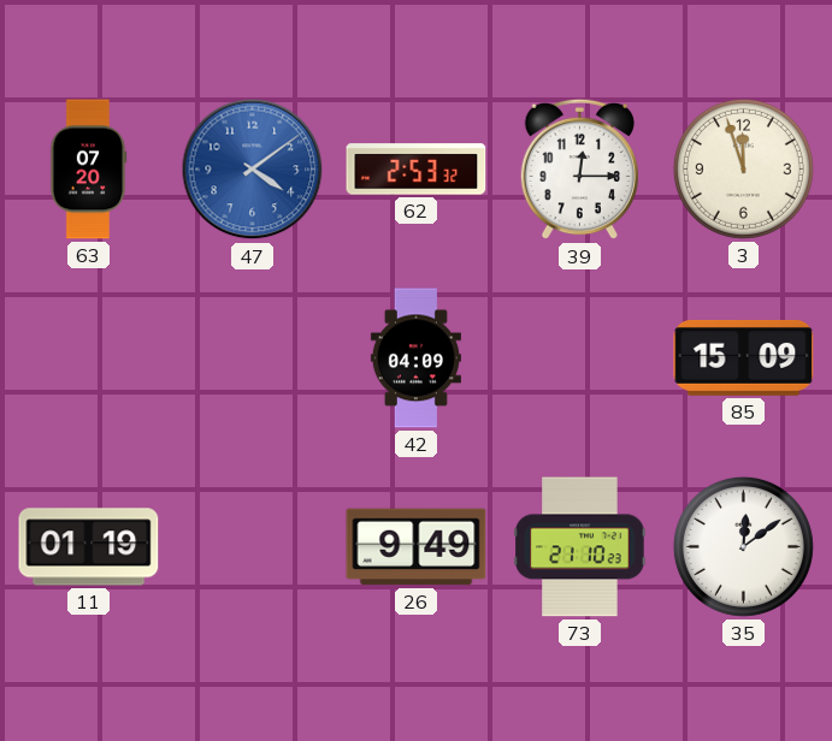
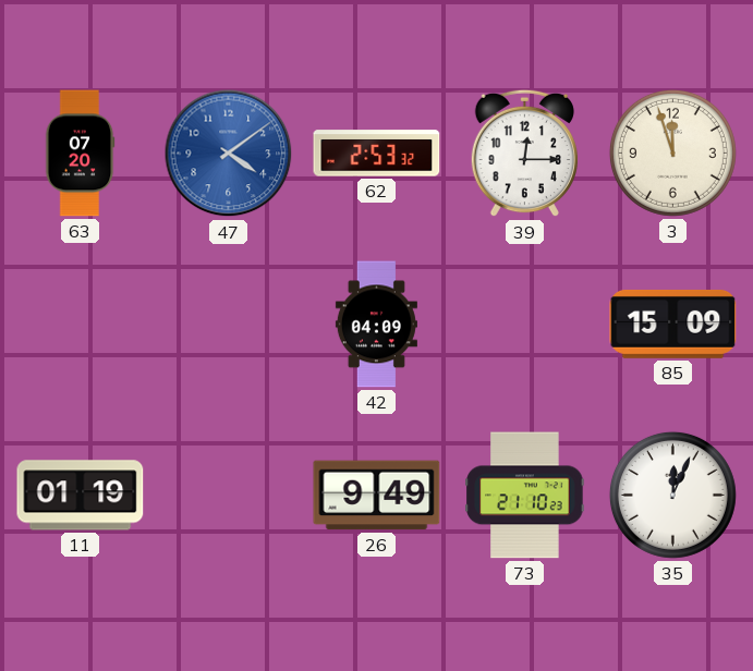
35: 12:09 -> 12:04 (672, 495)
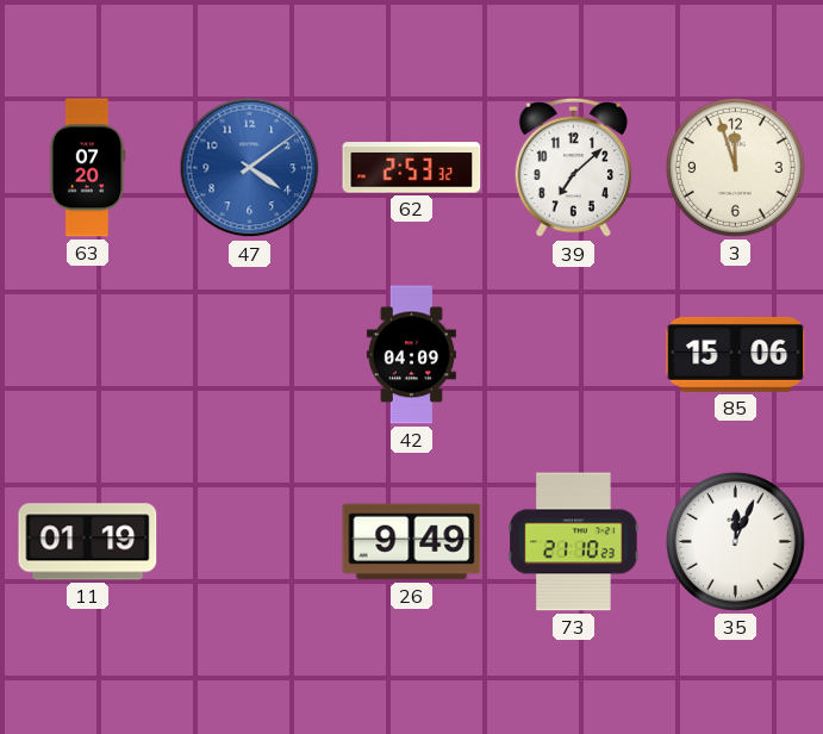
39: 12:15 -> 7:08 (573, 168)
85: 15:09 -> 15:06 (736, 354)
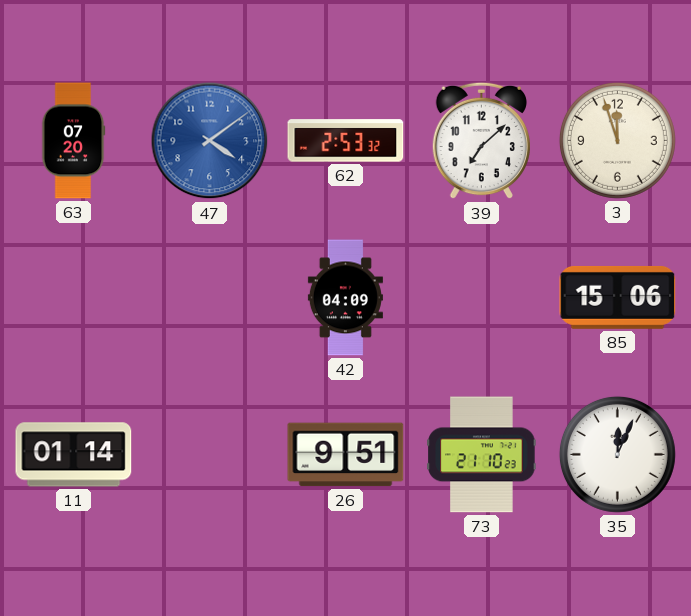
11: 01:19 -> 01:14 (74, 455)
26: 9:49 -> 9:51 (346, 455)
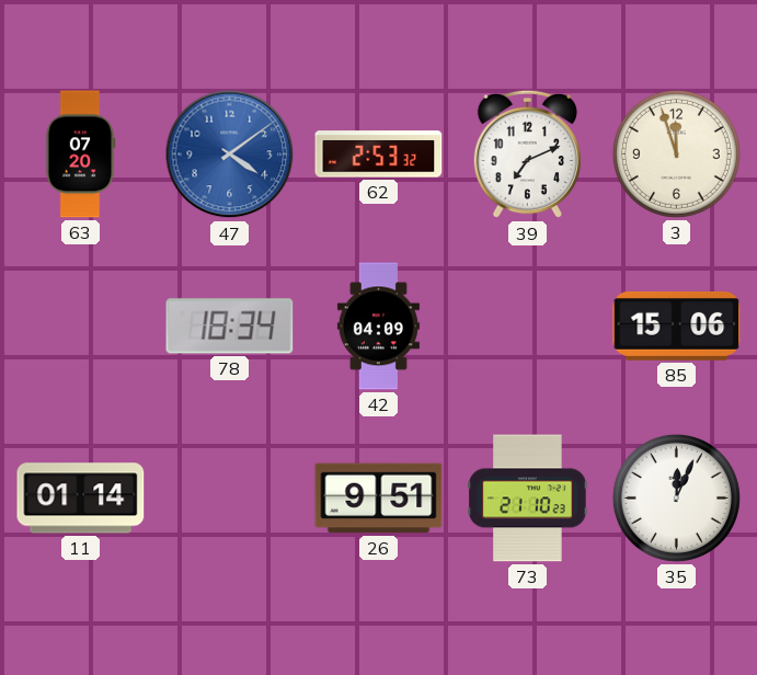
39: 7:08 -> 7:11 (527, 155)
78: none -> 18:34 (230, 327)
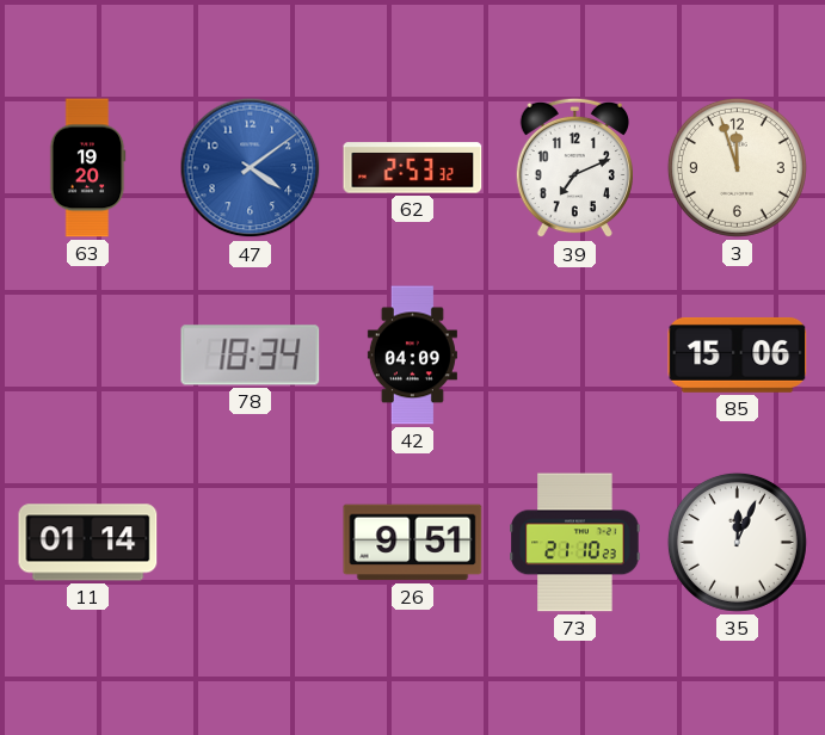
63: 07:20 -> 19:20 (87, 168)
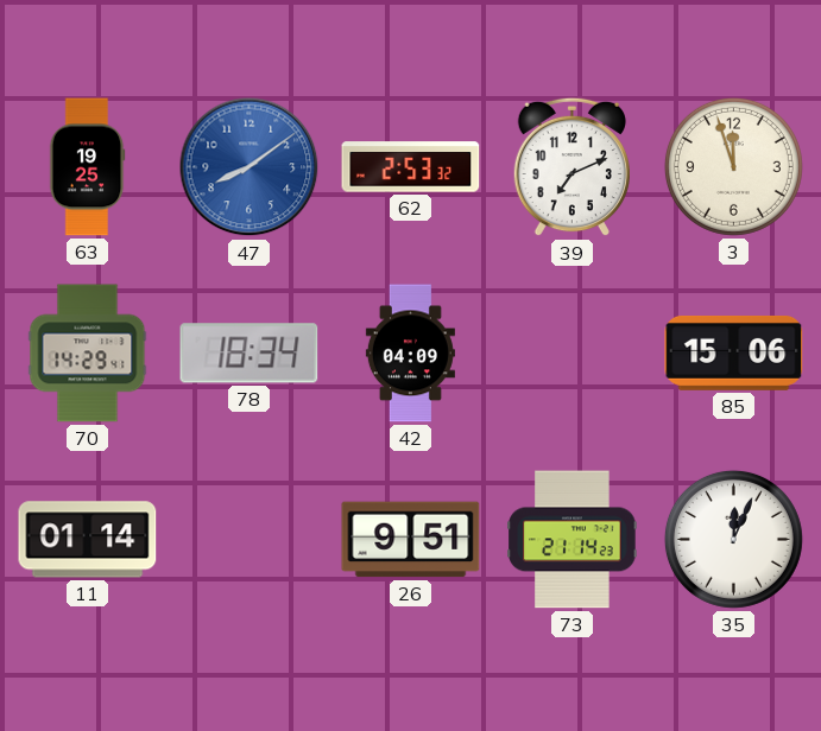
63: 19:20 -> 19:25 (87, 167)
47: 4:09 -> 8:09 (250, 167)
70: none -> 14:29 (88, 354)
73: 21:10 -> 21:14 (573, 540)
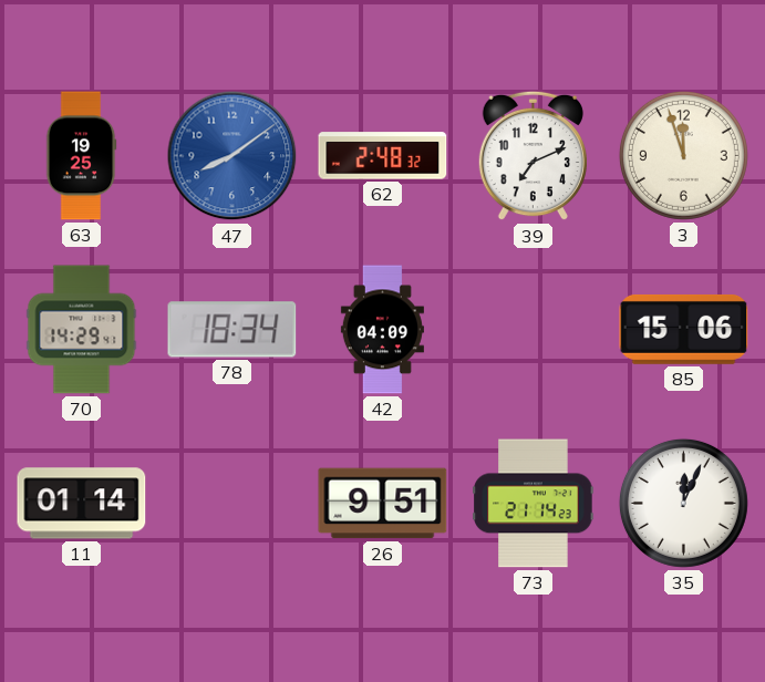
62: 2:53 -> 2:48 (383, 156)
